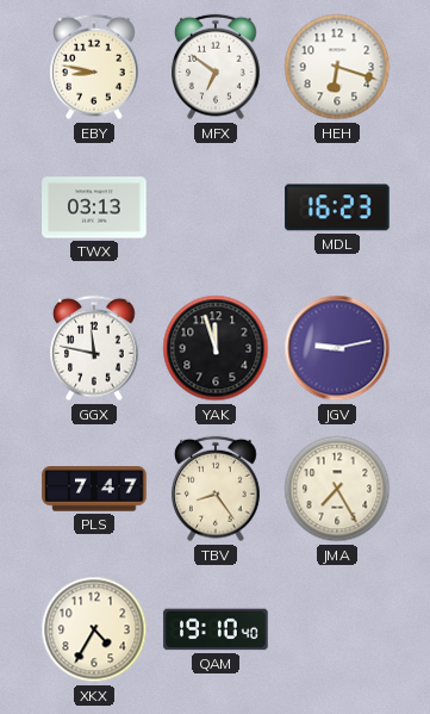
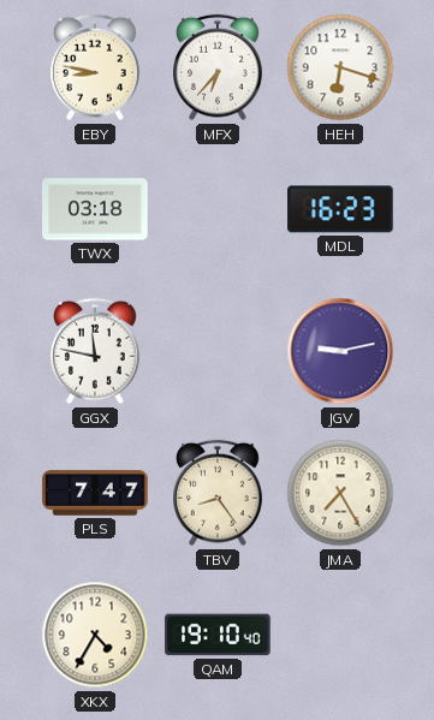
MFX: 6:51 -> 6:37 (219, 67)
TWX: 03:13 -> 03:18 (95, 209)
YAK: 11:57 -> none (216, 348)
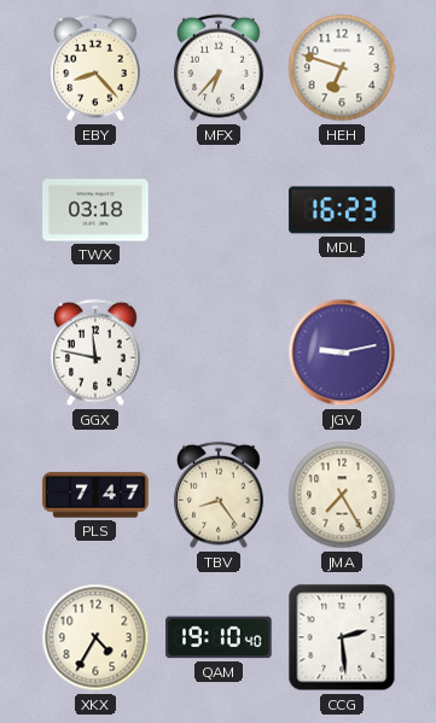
EBY: 8:47 -> 8:23 (97, 68)
HEH: 6:18 -> 6:48 (342, 68)
CCG: none -> 2:29 (342, 637)
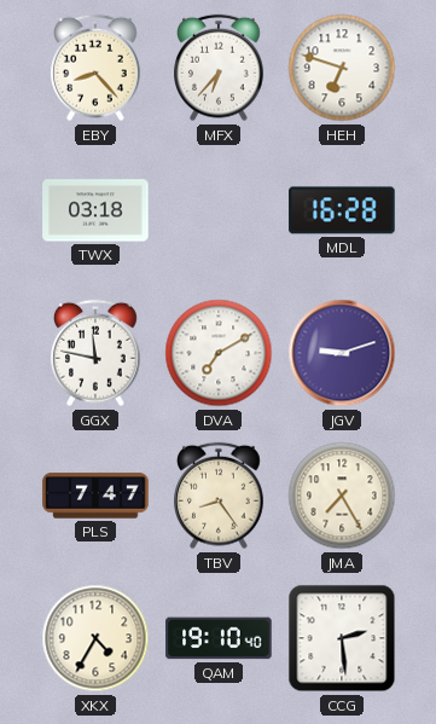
MDL: 16:23 -> 16:28 (342, 210)
DVA: none -> 7:10 (219, 353)
JGV: 9:13 -> 9:12 (342, 353)
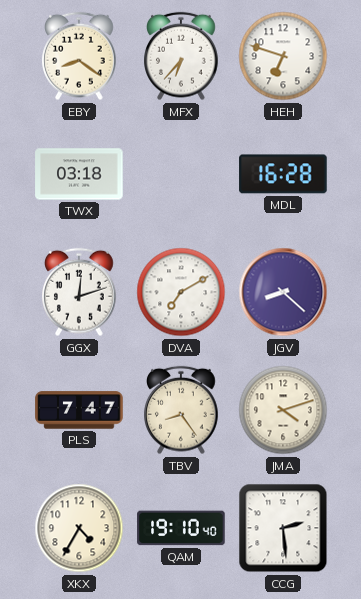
EBY: 8:23 -> 8:21 (80, 56)
GGX: 11:47 -> 12:12 (80, 292)
JGV: 9:12 -> 8:22 (283, 292)
JMA: 7:25 -> 4:12 (283, 410)
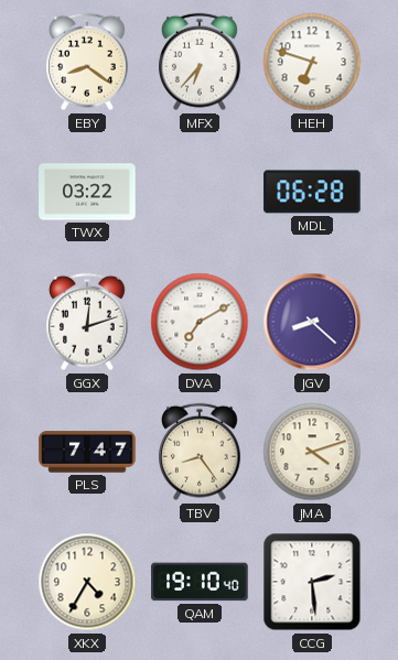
TWX: 03:18 -> 03:22 (87, 192)
MDL: 16:28 -> 06:28 (312, 192)
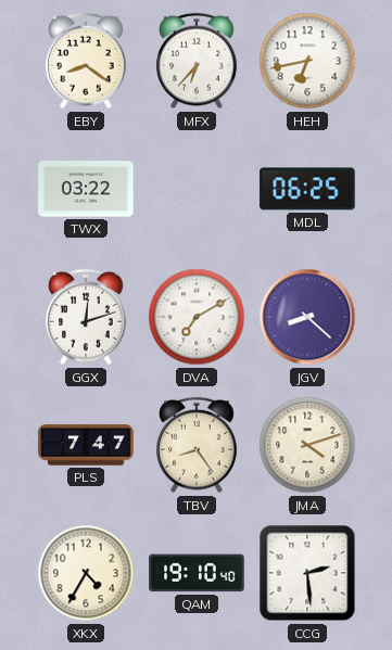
HEH: 6:48 -> 6:43 (307, 61)
MDL: 06:28 -> 06:25 (307, 189)
